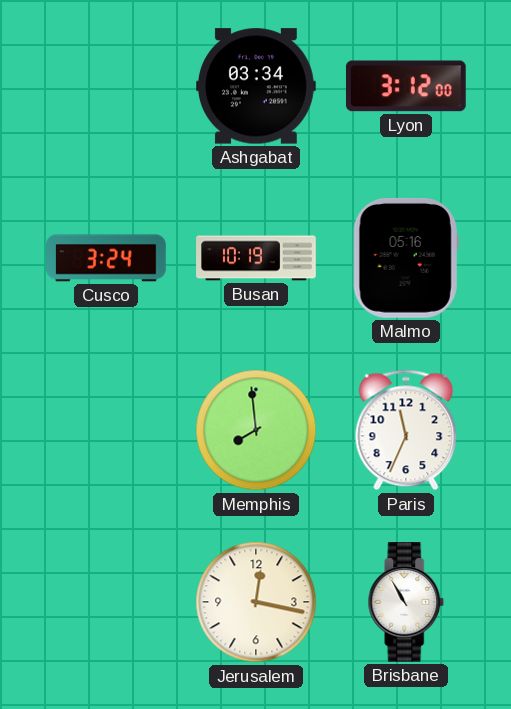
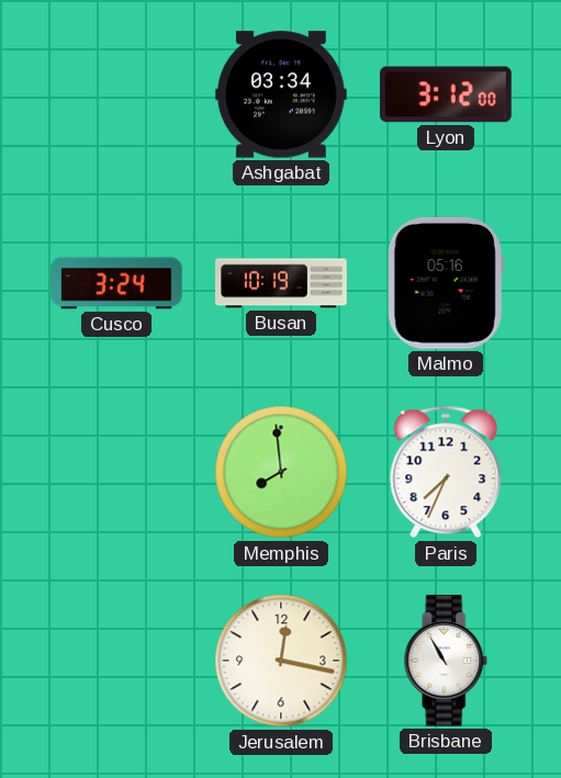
Paris: 11:34 -> 7:34 (446, 472)
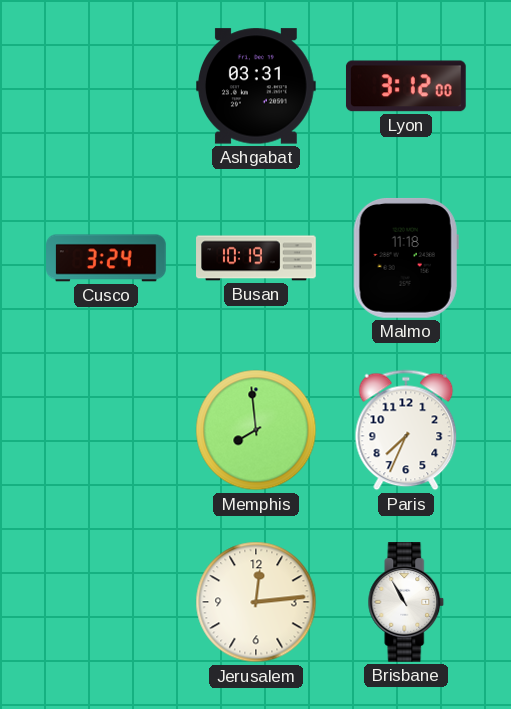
Ashgabat: 03:34 -> 03:31 (257, 86)
Malmo: 05:16 -> 11:18 (406, 258)
Jerusalem: 12:17 -> 12:14 (256, 602)
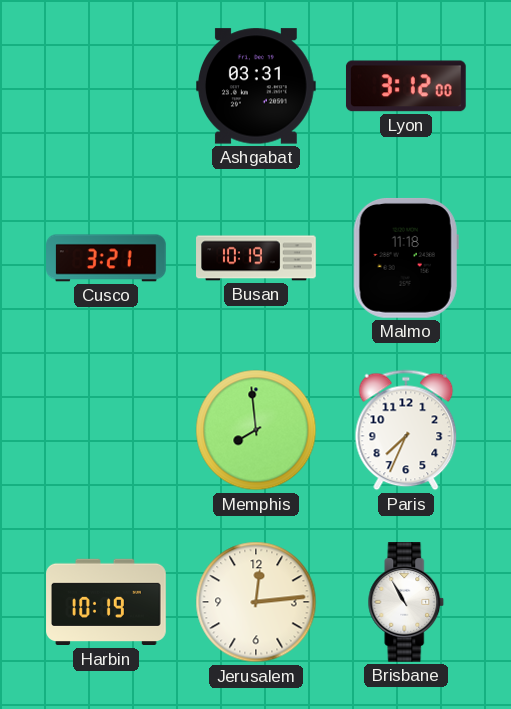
Cusco: 3:24 -> 3:21 (107, 258)
Harbin: none -> 10:19 (106, 602)
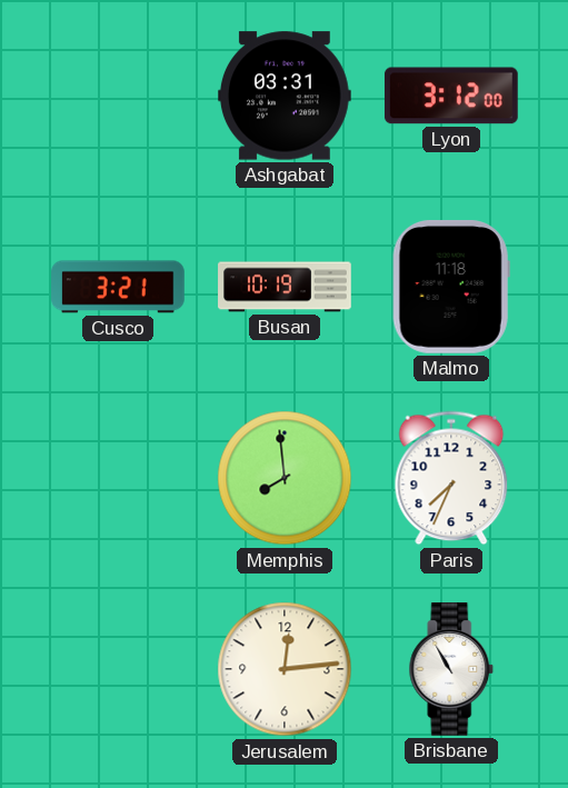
Harbin: 10:19 -> none (106, 602)
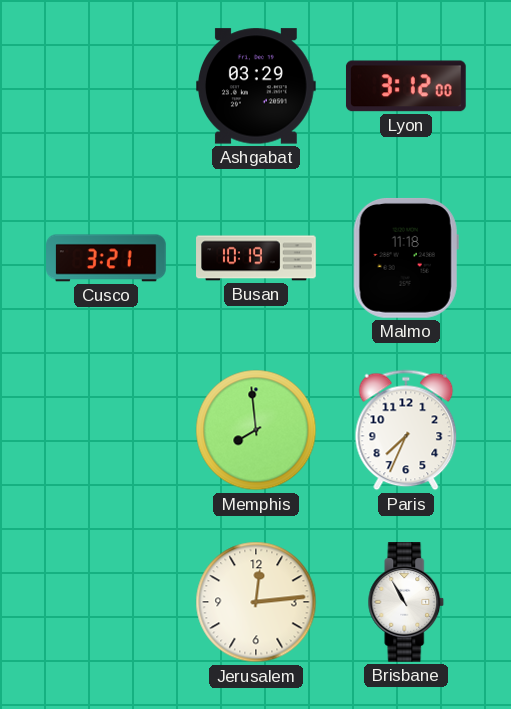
Ashgabat: 03:31 -> 03:29 (257, 86)
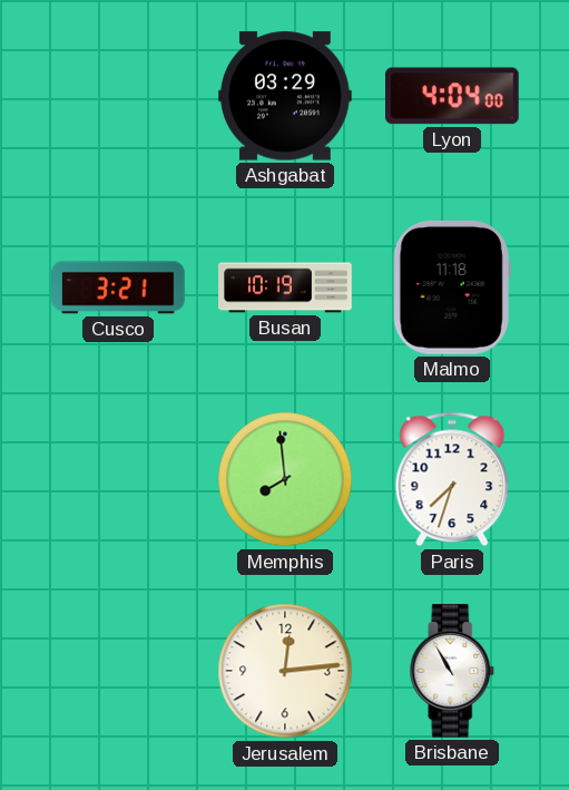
Lyon: 3:12 -> 4:04 (452, 96)
Paris: 7:34 -> 7:33 (452, 479)
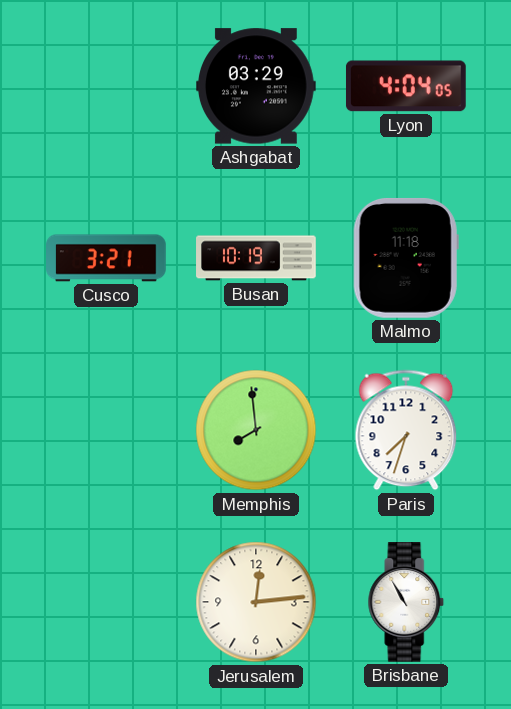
Lyon: 4:04:00 -> 4:04:05 (406, 86)
